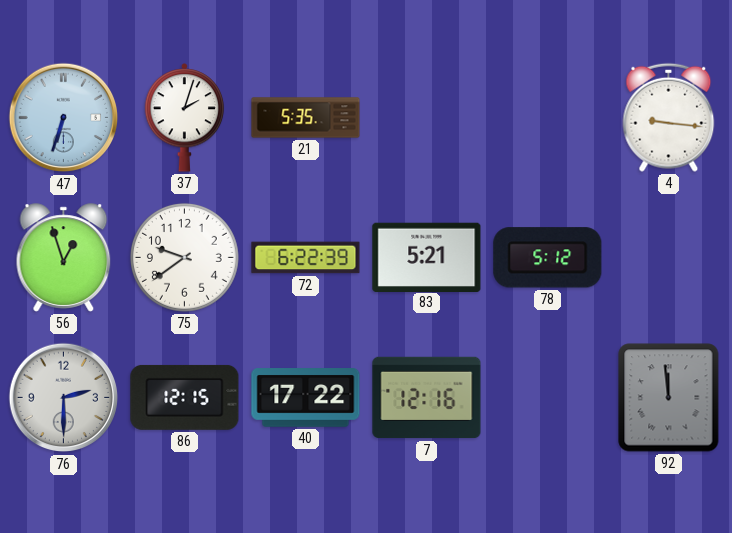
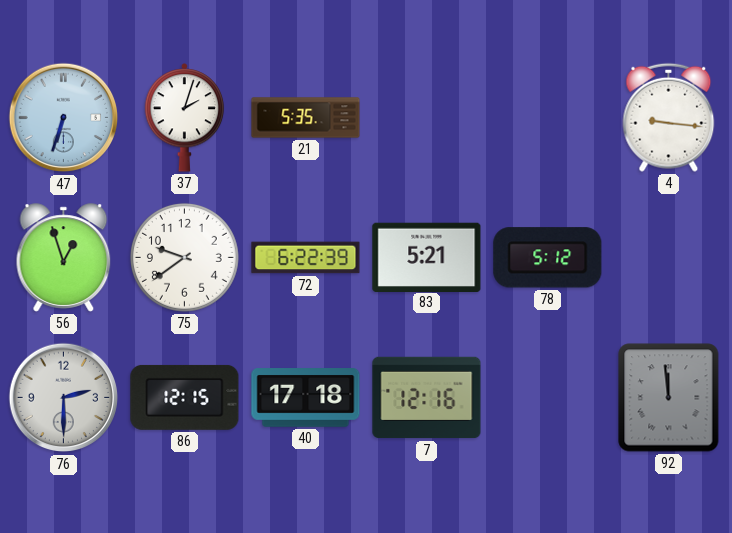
40: 17:22 -> 17:18 (306, 398)
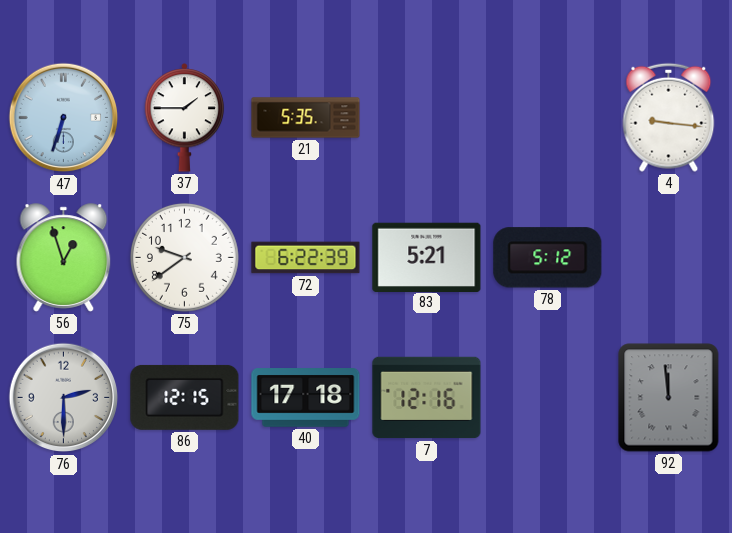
37: 2:03 -> 1:45 (185, 118)
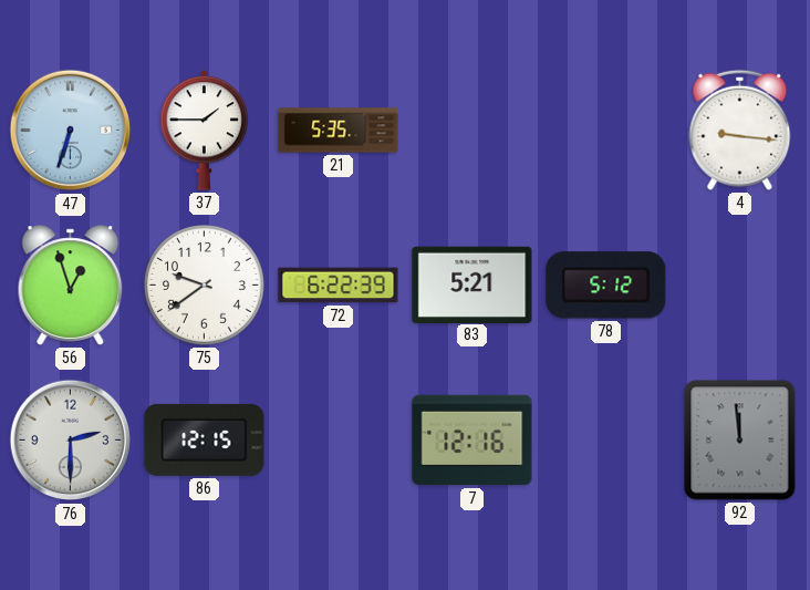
40: 17:18 -> none (306, 398)
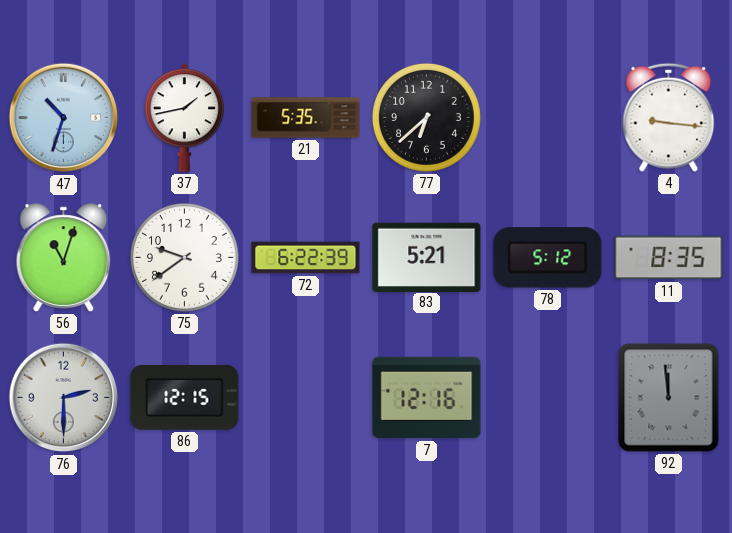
47: 6:33 -> 10:33 (64, 118)
37: 1:45 -> 1:43 (185, 118)
77: none -> 6:38 (426, 117)
56: 12:57 -> 11:03 (64, 258)
11: none -> 8:35 (669, 258)
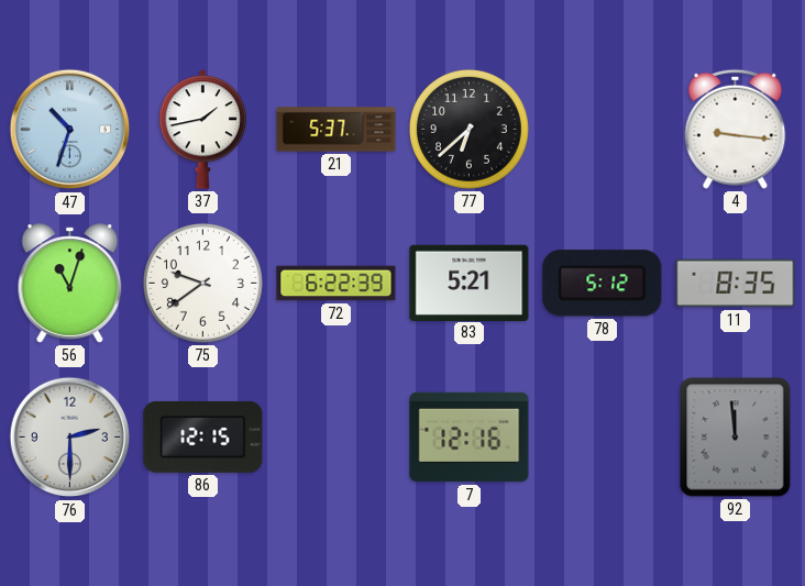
21: 5:35 -> 5:37 (337, 130)
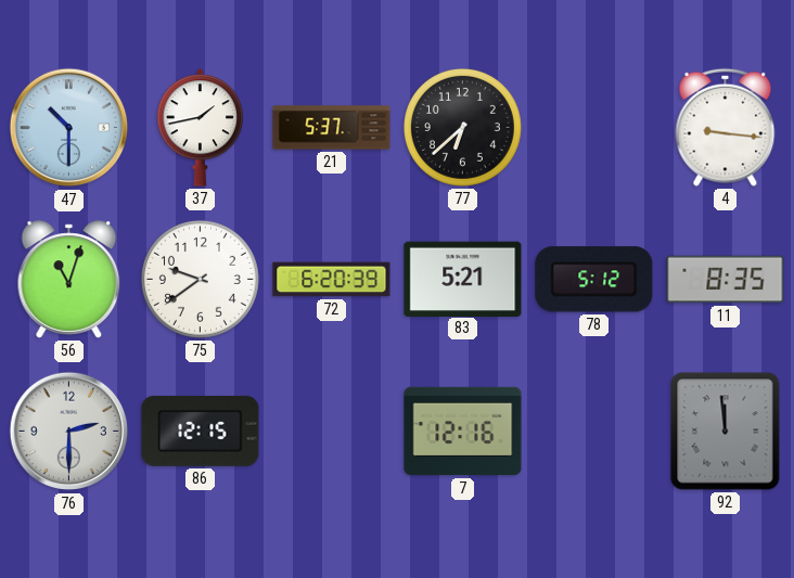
47: 10:33 -> 10:30 (69, 128)
72: 6:22 -> 6:20 (332, 280)
